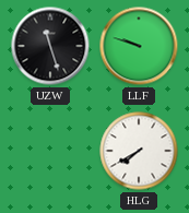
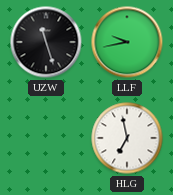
LLF: 9:48 -> 9:43 (127, 42)
HLG: 7:40 -> 6:58 (127, 138)
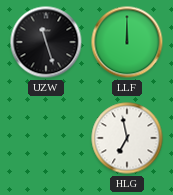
LLF: 9:43 -> 12:00 (127, 42)
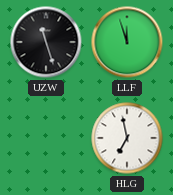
LLF: 12:00 -> 11:57 (127, 42)
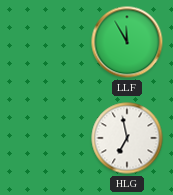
UZW: 11:27 -> none (46, 42)
LLF: 11:57 -> 11:55 (127, 42)
